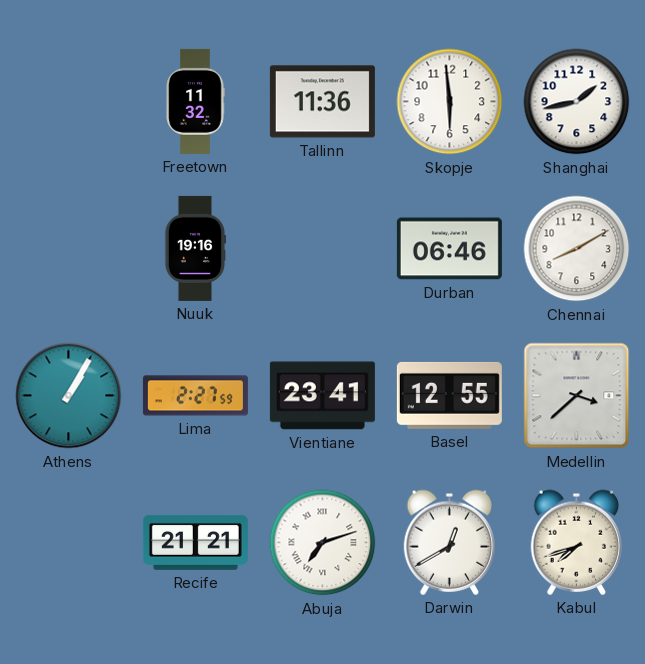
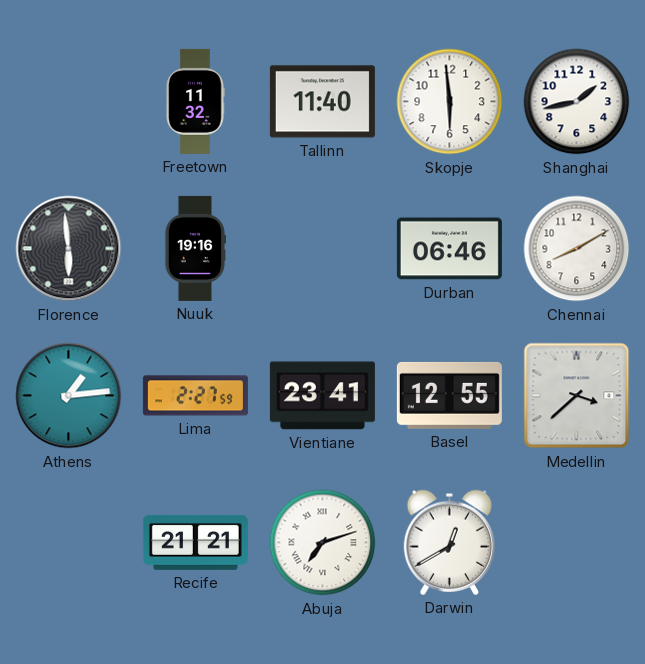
Tallinn: 11:36 -> 11:40 (322, 102)
Florence: none -> 5:59 (69, 249)
Athens: 1:05 -> 1:14 (69, 396)
Kabul: 7:42 -> none (577, 542)
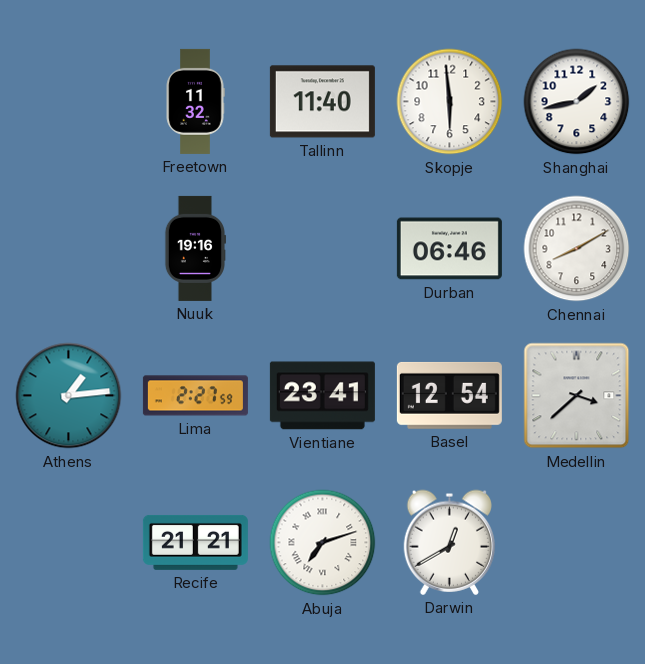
Florence: 5:59 -> none (69, 249)
Basel: 12:55 -> 12:54 (449, 395)
